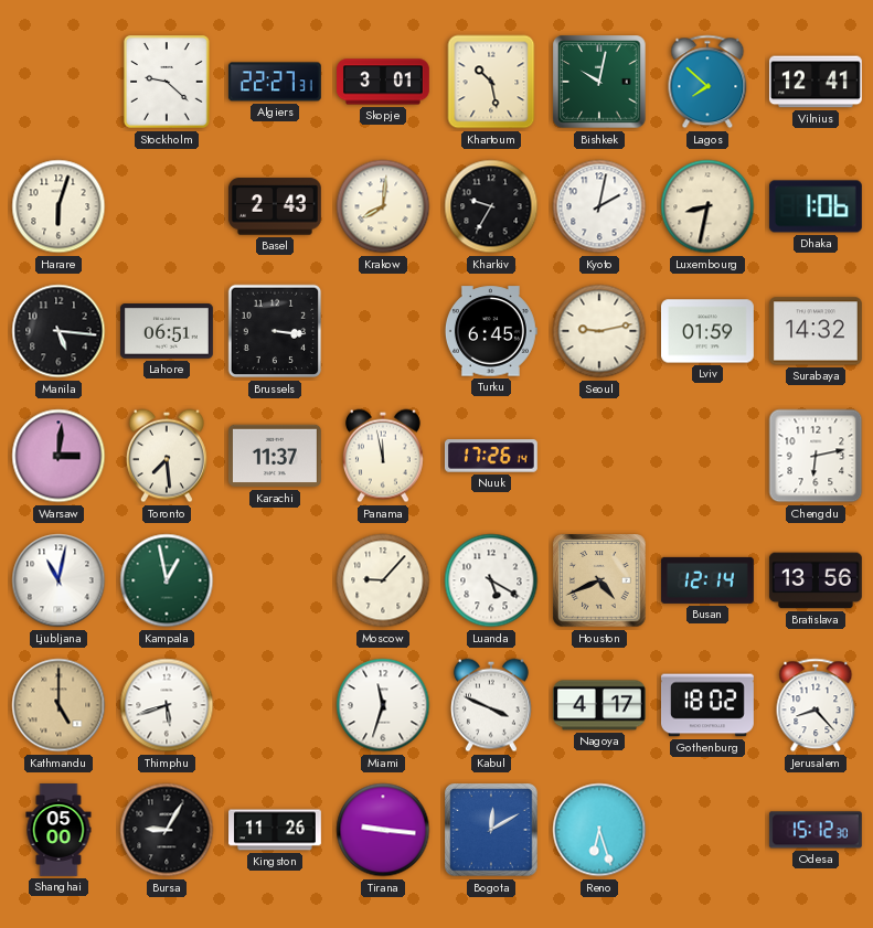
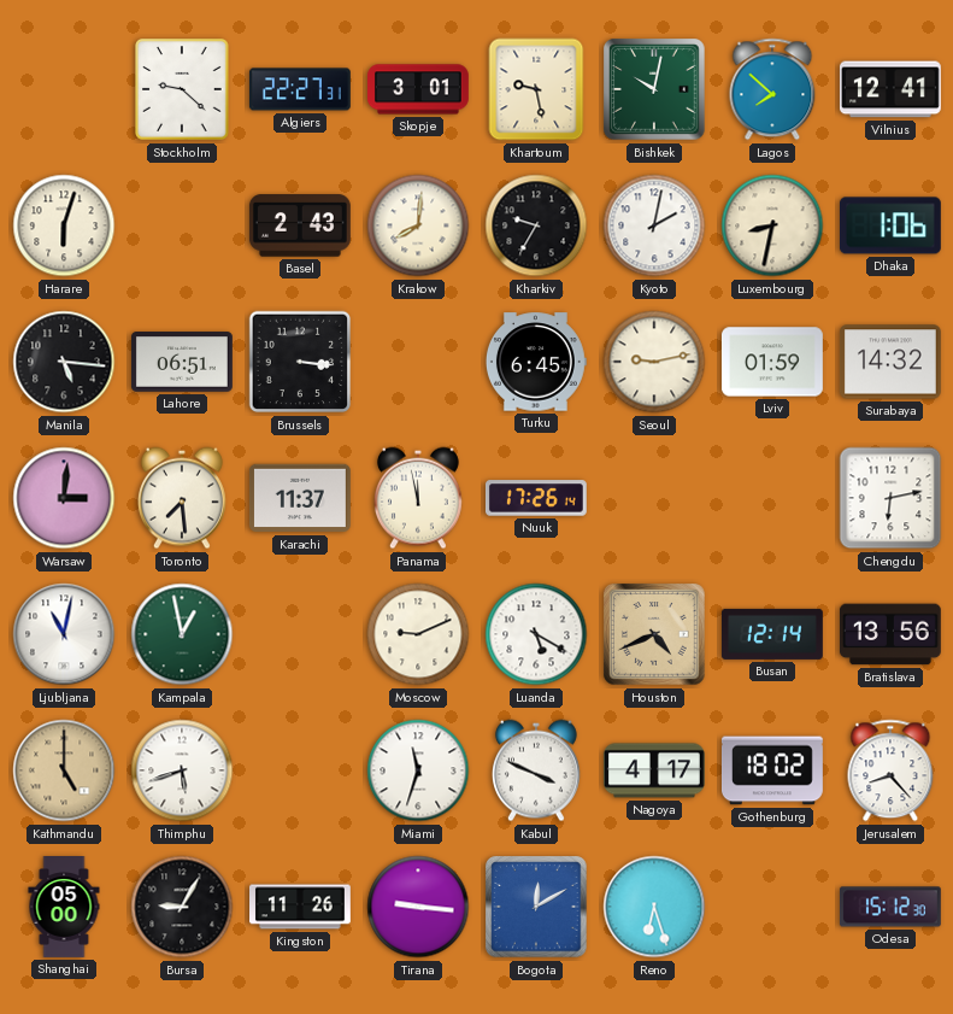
Khartoum: 10:28 -> 9:28 (536, 89)
Moscow: 9:07 -> 9:11 (418, 634)
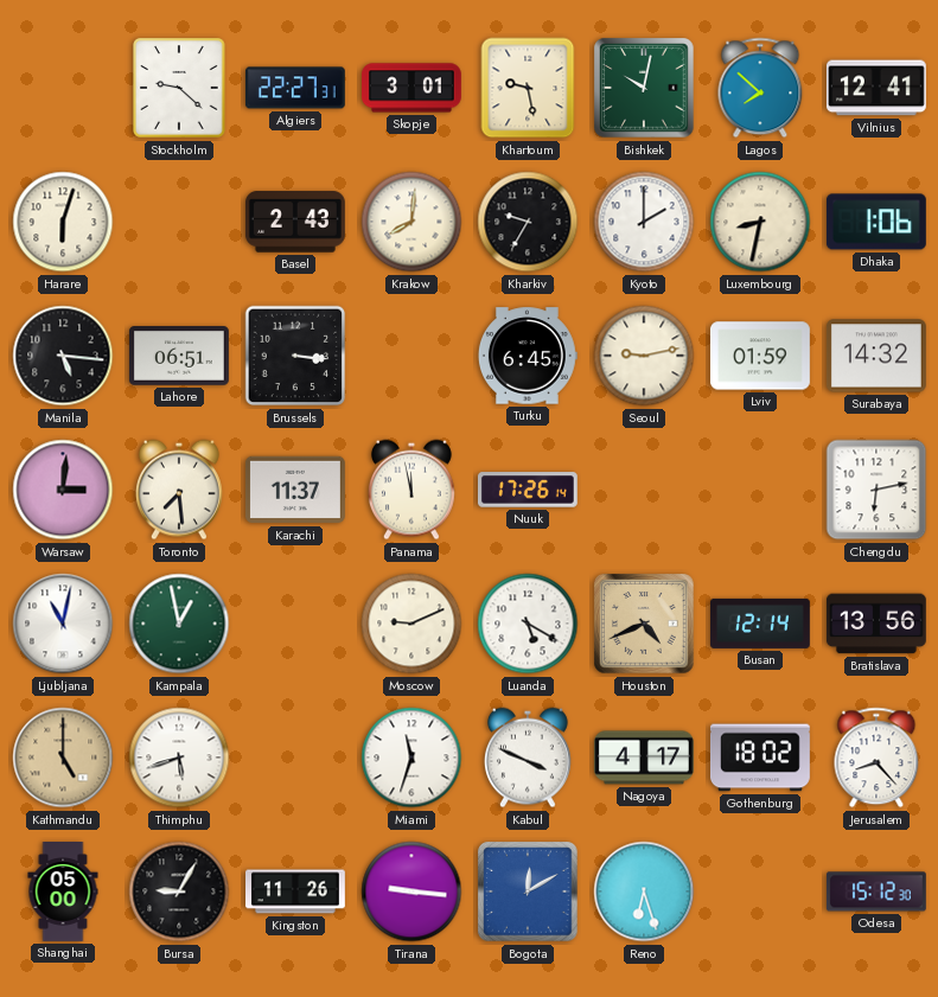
Kyoto: 2:02 -> 2:00 (644, 222)
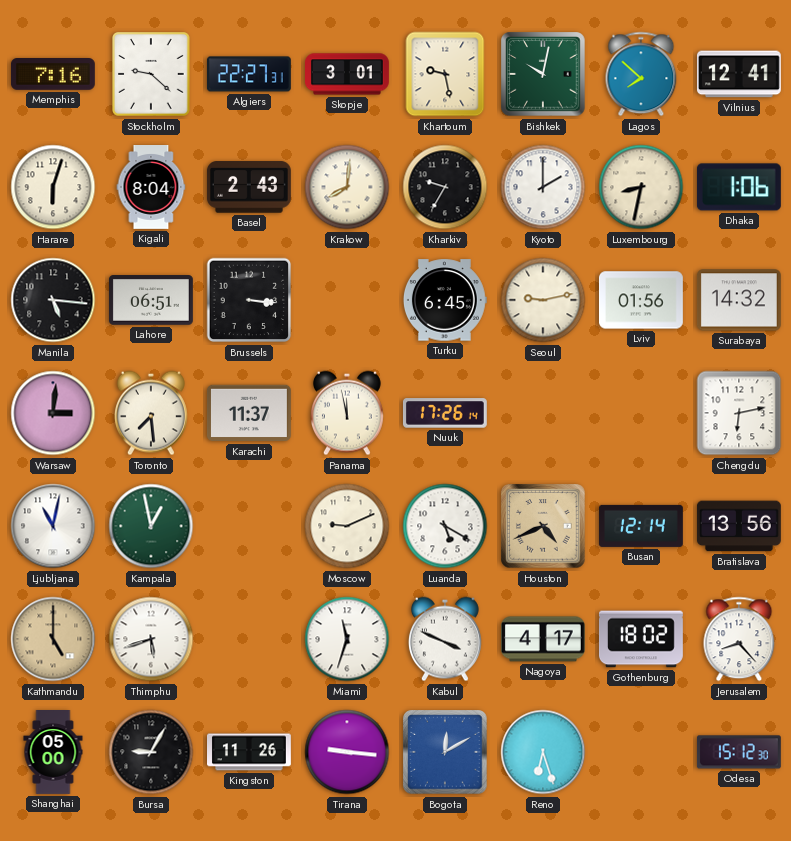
Memphis: none -> 7:16 (53, 75)
Kigali: none -> 8:04 (151, 188)
Lviv: 01:59 -> 01:56 (641, 300)
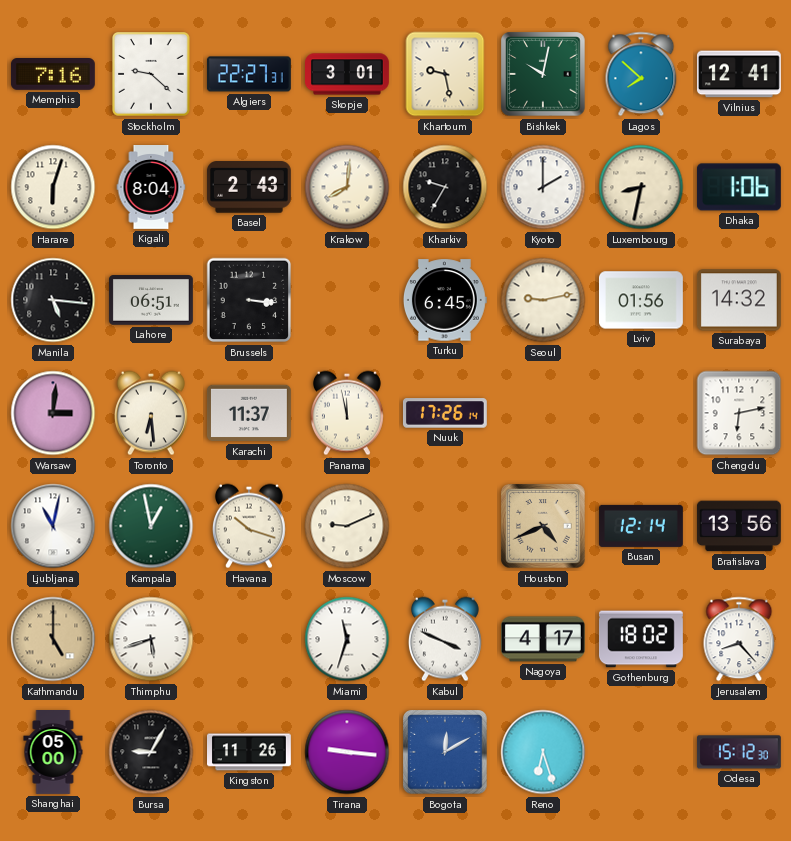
Toronto: 7:29 -> 6:29 (151, 413)
Havana: none -> 10:18 (249, 526)
Luanda: 5:20 -> none (445, 526)
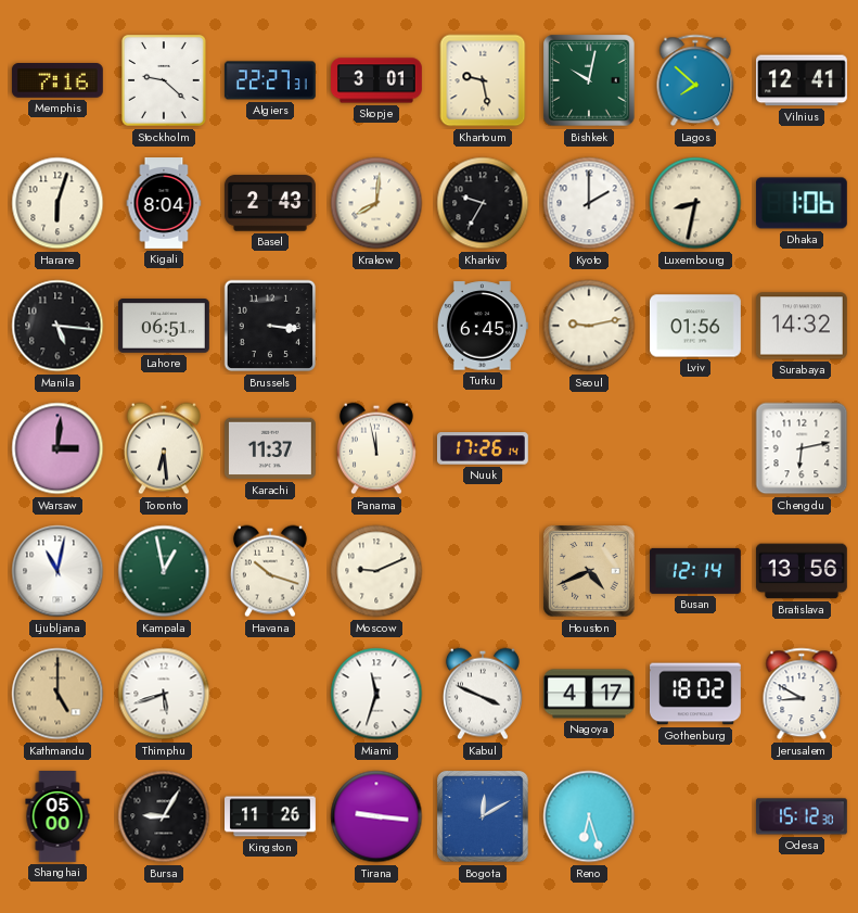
Jerusalem: 8:23 -> 8:50 (802, 694)
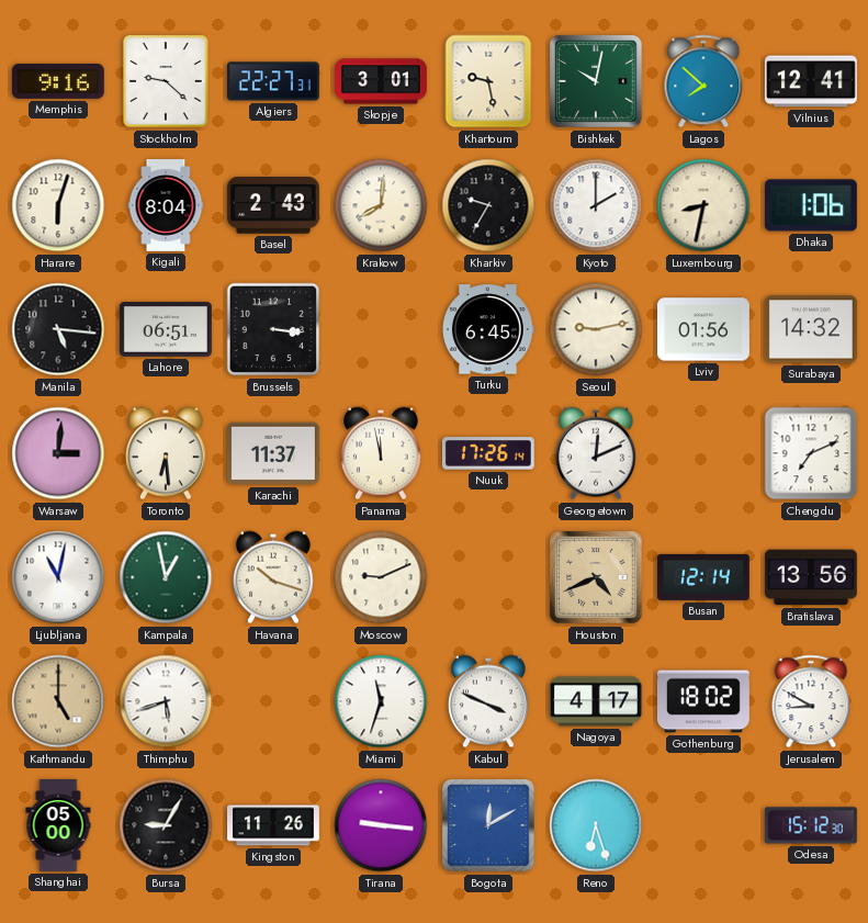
Memphis: 7:16 -> 9:16 (58, 82)
Georgetown: none -> 12:11 (596, 453)
Chengdu: 6:13 -> 7:11 (811, 453)
